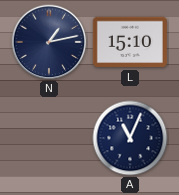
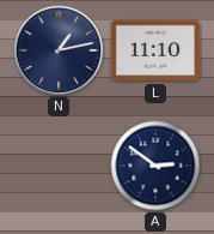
L: 15:10 -> 11:10 (155, 50)
A: 11:04 -> 2:51 (155, 166)
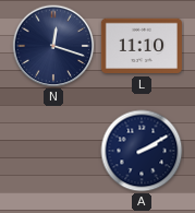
N: 1:13 -> 12:18 (53, 46)
A: 2:51 -> 2:10 (142, 151)
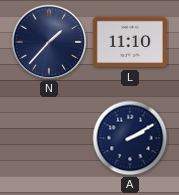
N: 12:18 -> 1:37 (49, 42)
